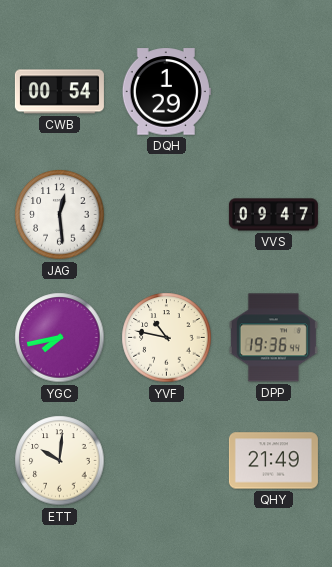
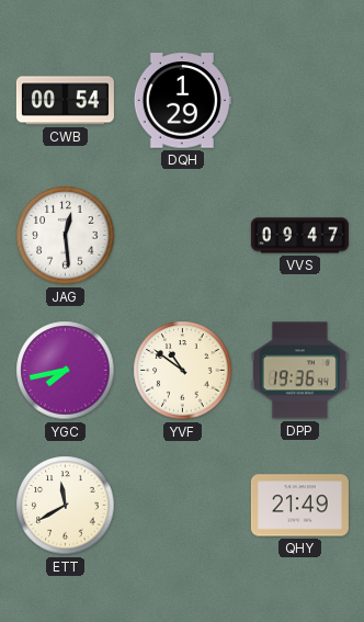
YVF: 10:47 -> 10:51 (183, 371)
ETT: 10:01 -> 11:40 (66, 506)
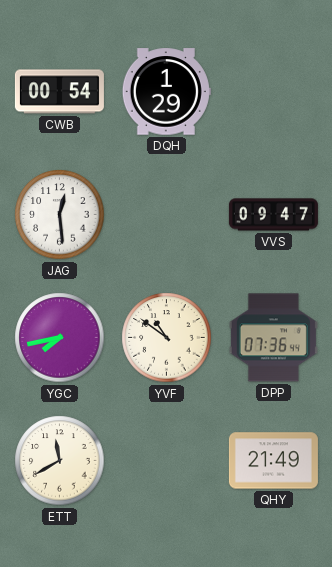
DPP: 19:36 -> 07:36 (273, 338)
